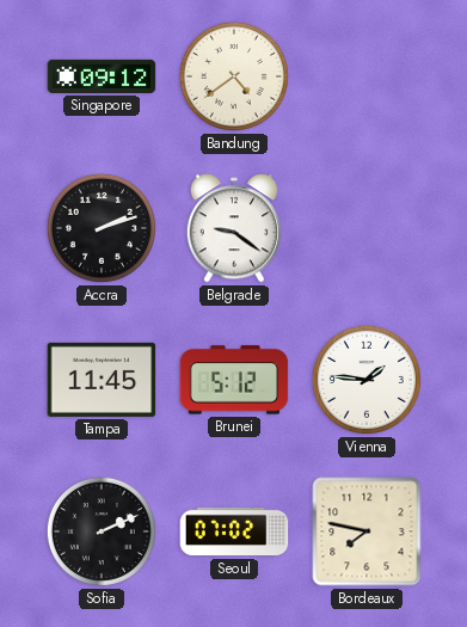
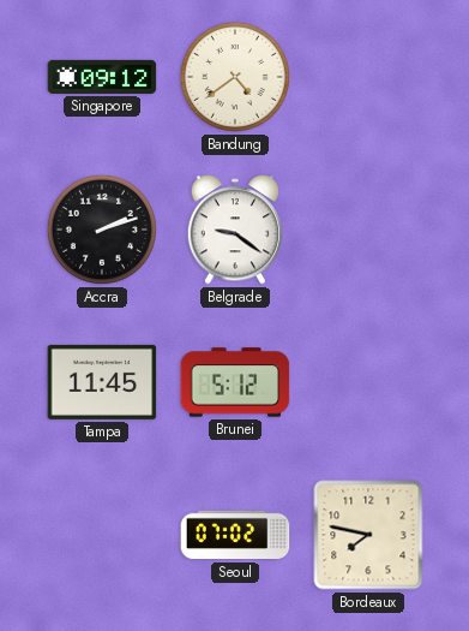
Vienna: 1:46 -> none (367, 380)
Sofia: 2:11 -> none (102, 531)
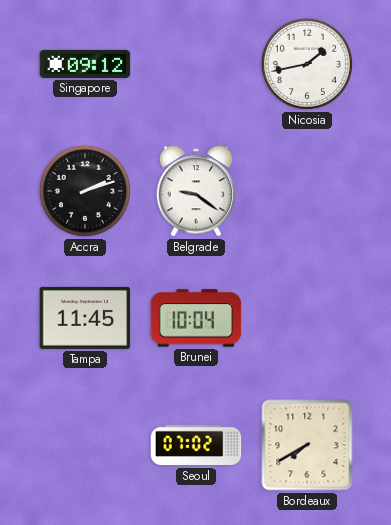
Bandung: 4:39 -> none (235, 77)
Nicosia: none -> 1:43 (307, 64)
Brunei: 5:12 -> 10:04 (196, 318)
Bordeaux: 7:47 -> 7:40 (307, 445)
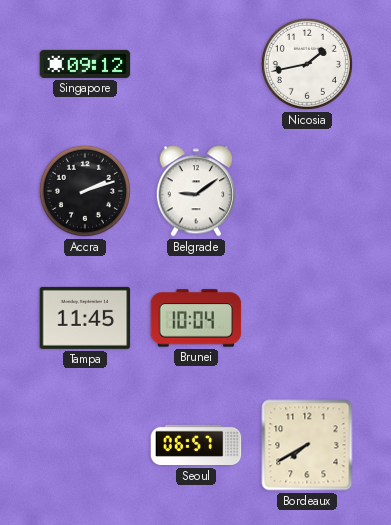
Belgrade: 9:21 -> 9:09 (196, 191)
Seoul: 07:02 -> 06:57 (196, 445)
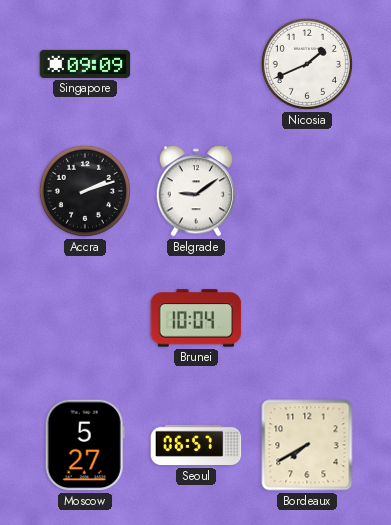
Singapore: 09:12 -> 09:09 (85, 64)
Nicosia: 1:43 -> 1:41 (307, 64)
Tampa: 11:45 -> none (85, 318)
Moscow: none -> 5:27 (85, 445)
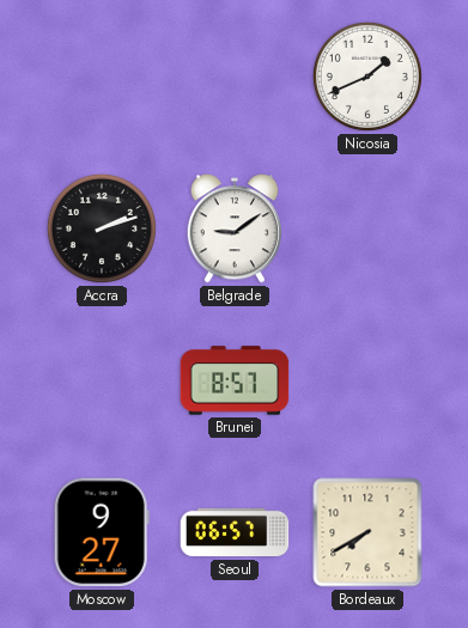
Singapore: 09:09 -> none (85, 64)
Brunei: 10:04 -> 8:57 (235, 380)
Moscow: 5:27 -> 9:27 (102, 532)
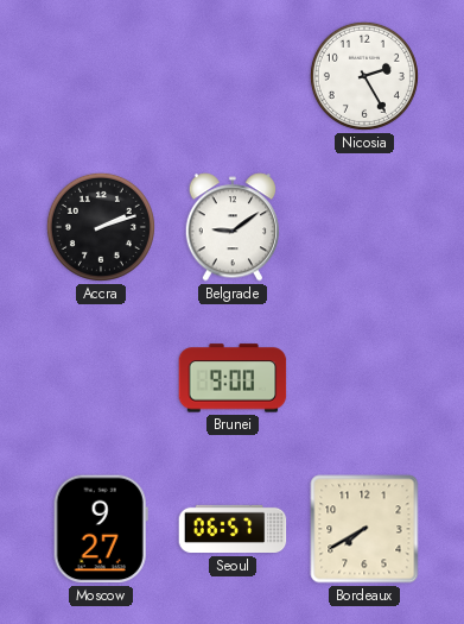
Nicosia: 1:41 -> 2:25 (364, 76)
Brunei: 8:57 -> 9:00 (233, 378)
